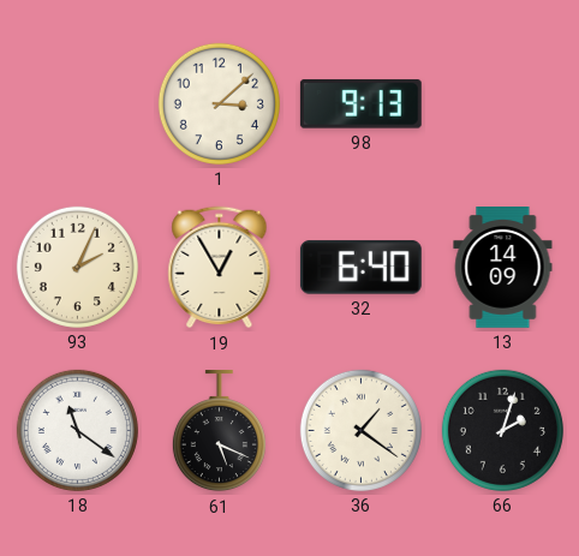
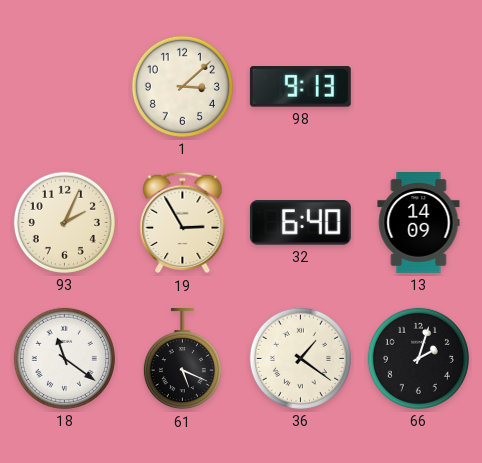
19: 12:55 -> 2:55 (183, 223)
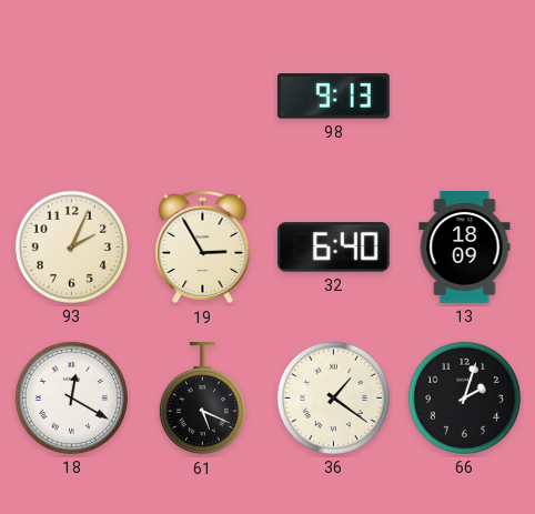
1: 3:08 -> none (182, 86)
13: 14:09 -> 18:09 (465, 248)
18: 11:21 -> 12:20 (71, 397)
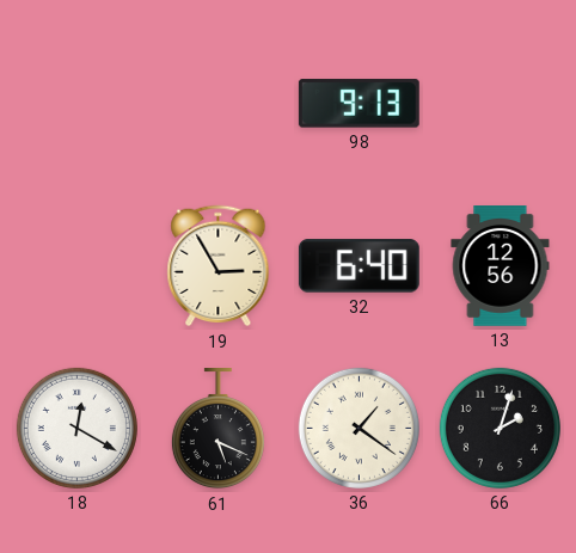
93: 2:04 -> none (71, 246)
13: 18:09 -> 12:56 (501, 266)
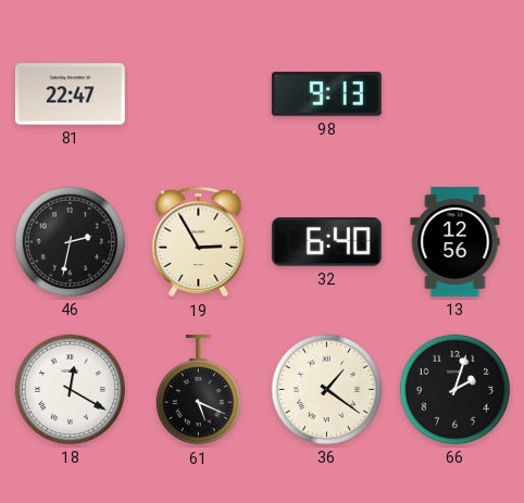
81: none -> 22:47 (70, 95)
46: none -> 2:32 (70, 241)
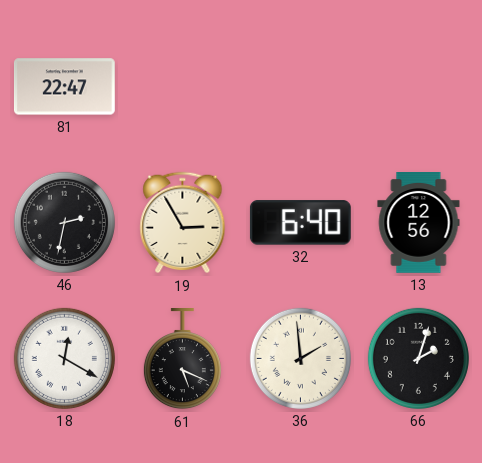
98: 9:13 -> none (326, 95)
36: 1:21 -> 1:59 (300, 358)
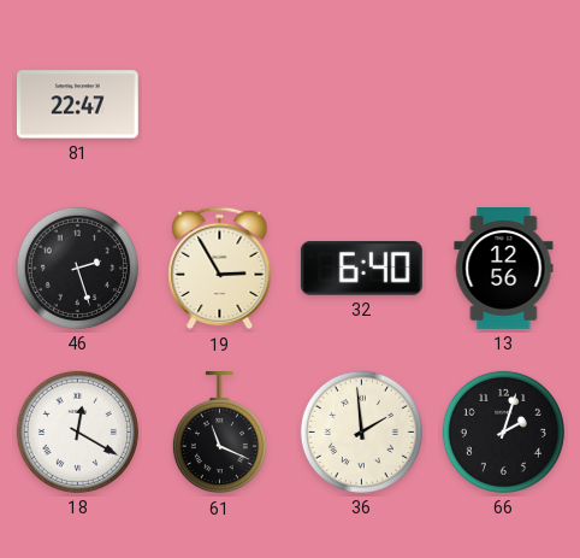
46: 2:32 -> 2:27 (77, 268)
61: 5:19 -> 11:19 (219, 433)
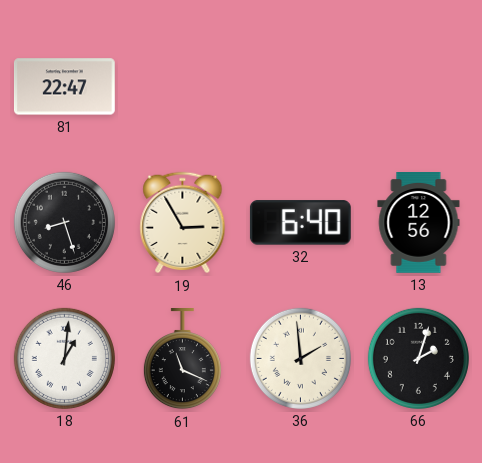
46: 2:27 -> 8:27 (64, 222)
18: 12:20 -> 1:01 (64, 358)
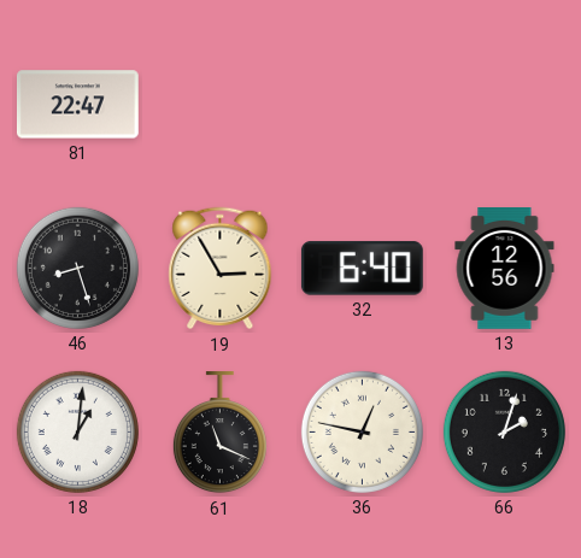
36: 1:59 -> 12:47 (362, 431)
